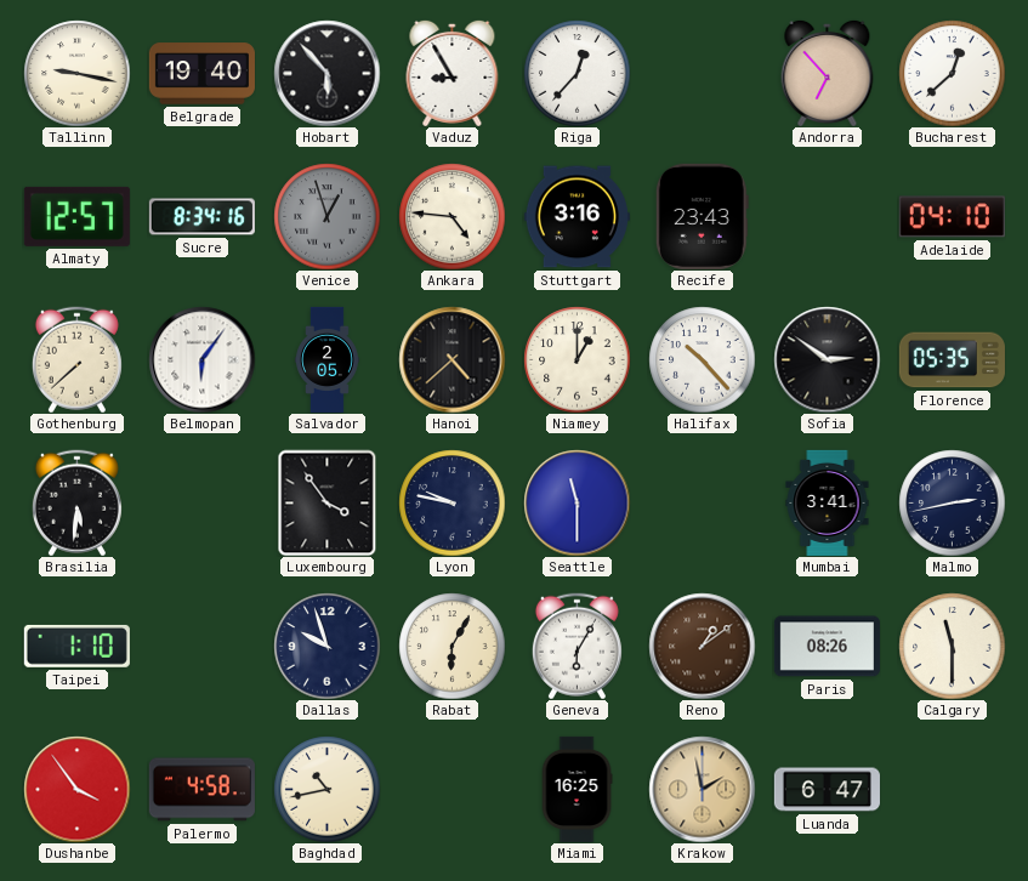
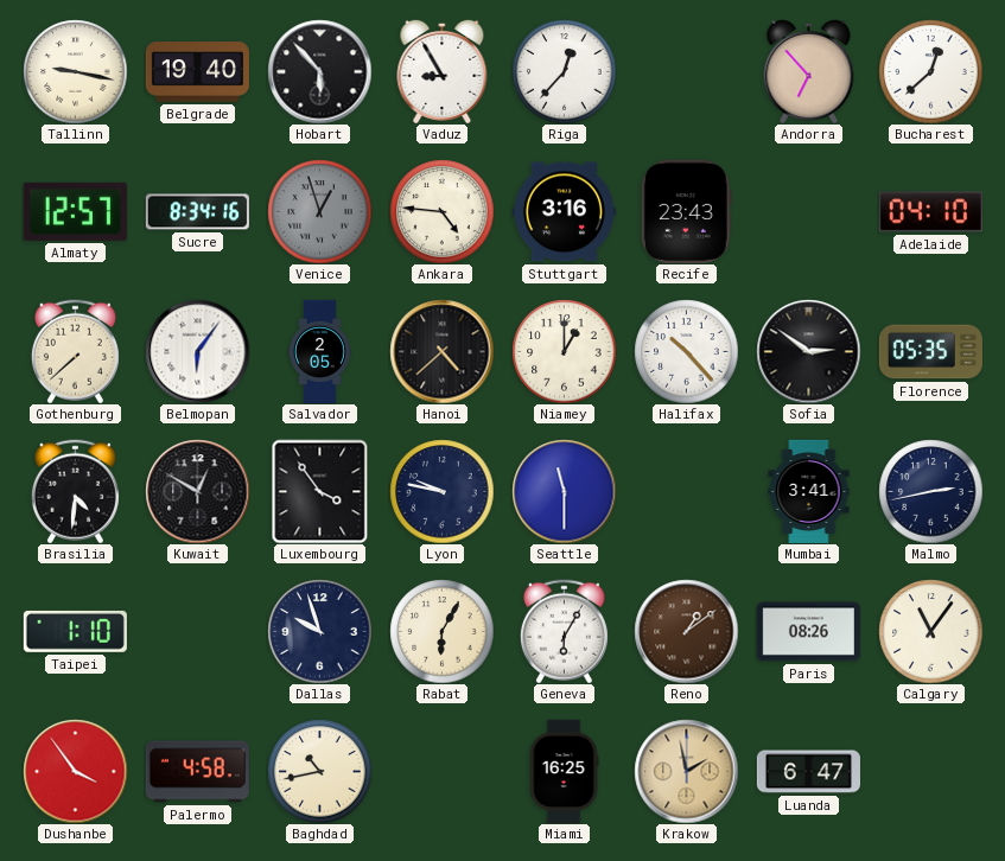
Brasilia: 5:31 -> 4:31 (75, 491)
Kuwait: none -> 12:50 (197, 491)
Calgary: 11:30 -> 11:06 (930, 631)
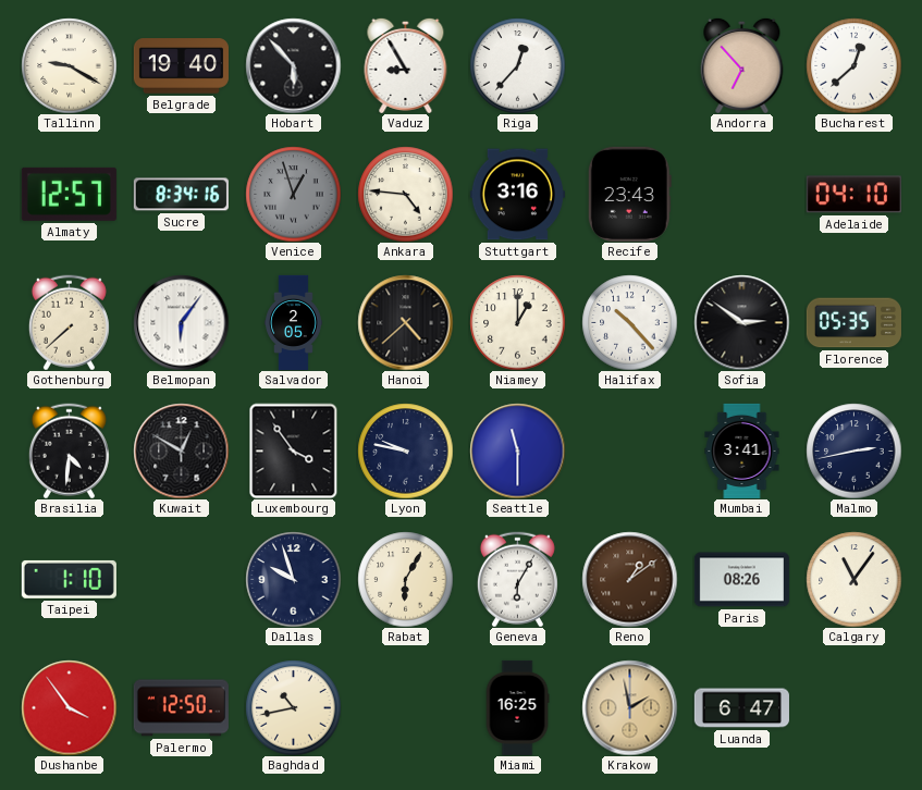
Tallinn: 9:17 -> 9:20 (69, 65)
Palermo: 4:58 -> 12:50 (181, 708)
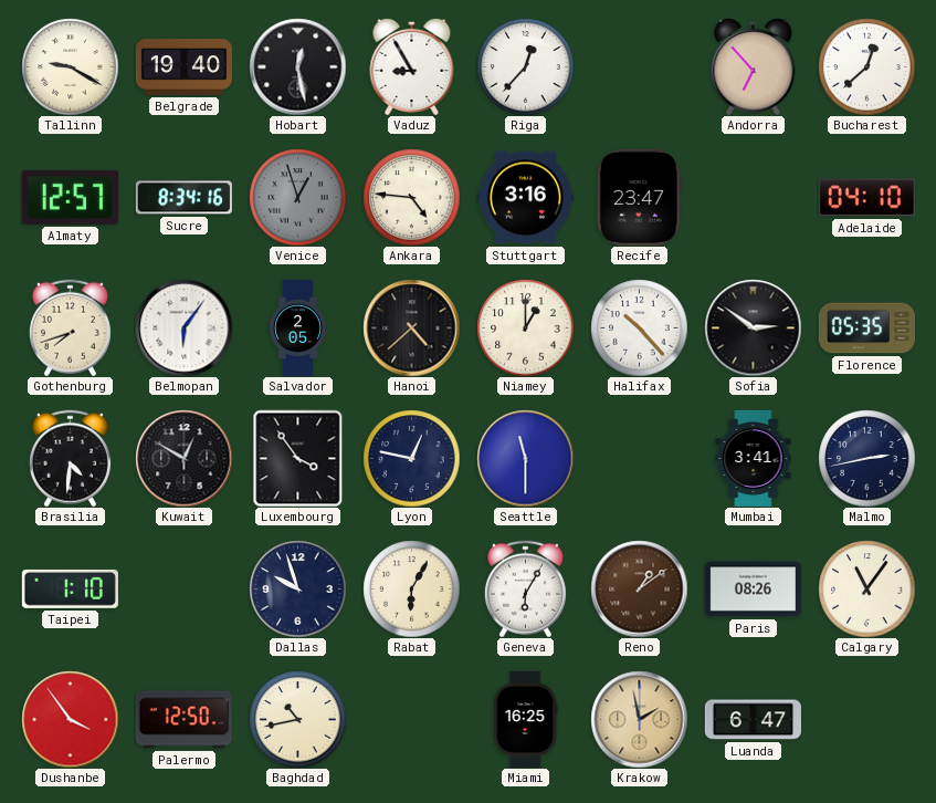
Hobart: 5:53 -> 12:28 (297, 66)
Recife: 23:43 -> 23:47 (639, 197)
Gothenburg: 7:38 -> 7:42 (70, 327)
Lyon: 9:47 -> 12:47 (411, 458)
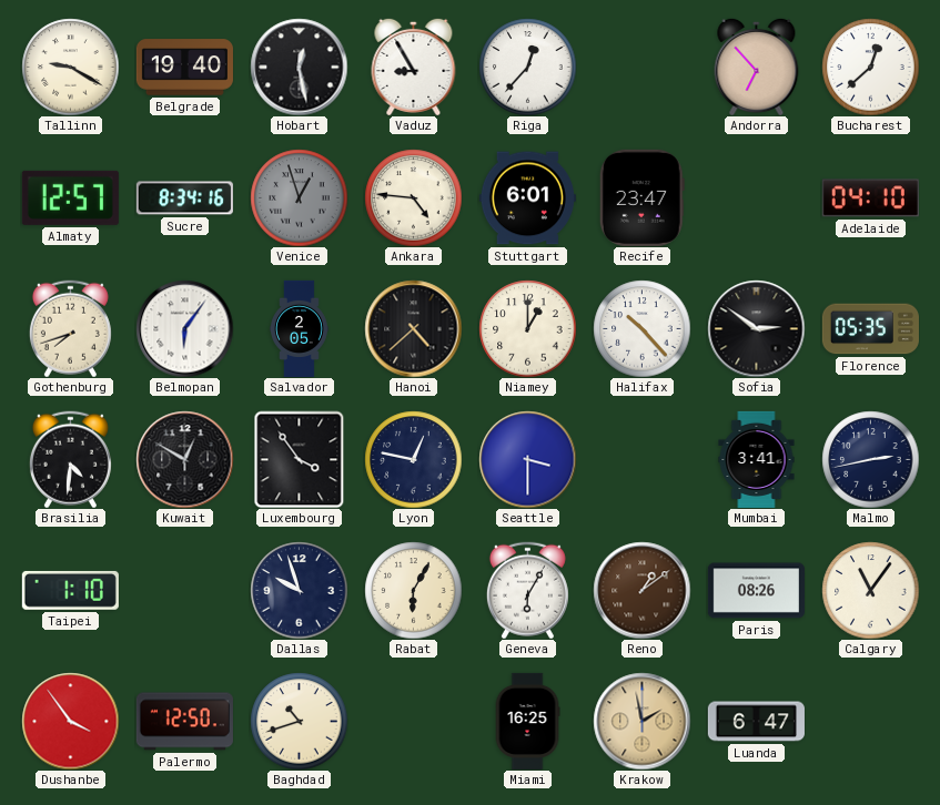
Stuttgart: 3:16 -> 6:01 (527, 198)
Seattle: 11:30 -> 3:30 (527, 459)
Baghdad: 10:43 -> 10:42 (299, 721)
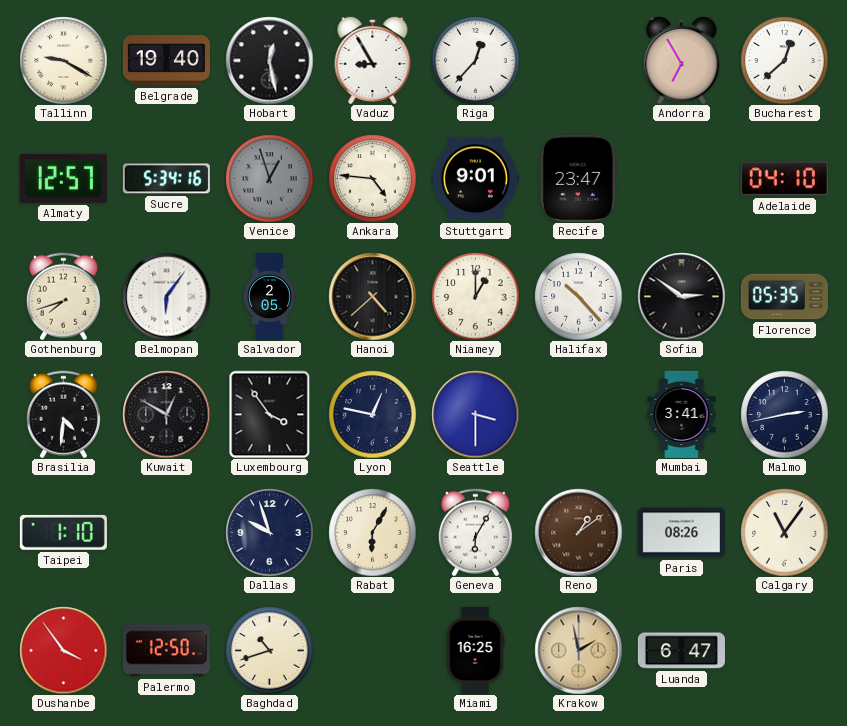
Andorra: 6:53 -> 6:55 (682, 60)
Sucre: 8:34 -> 5:34 (166, 179)
Stuttgart: 6:01 -> 9:01 (475, 179)
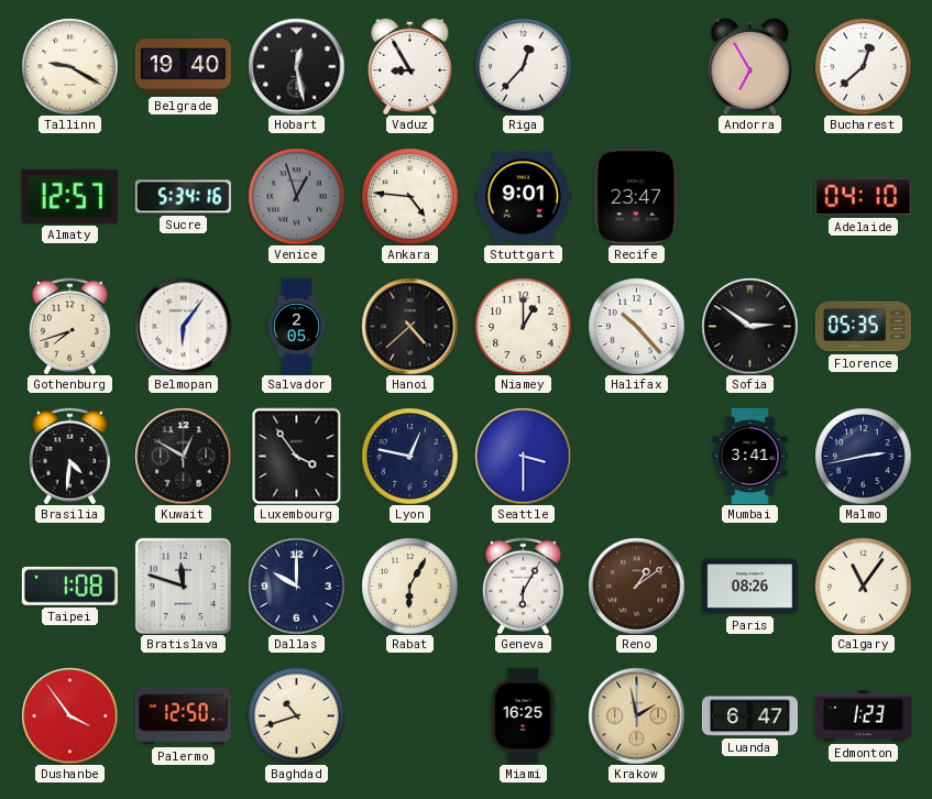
Taipei: 1:10 -> 1:08 (69, 585)
Bratislava: none -> 11:48 (183, 585)
Dallas: 9:57 -> 10:00 (296, 585)
Edmonton: none -> 1:23 (863, 716)
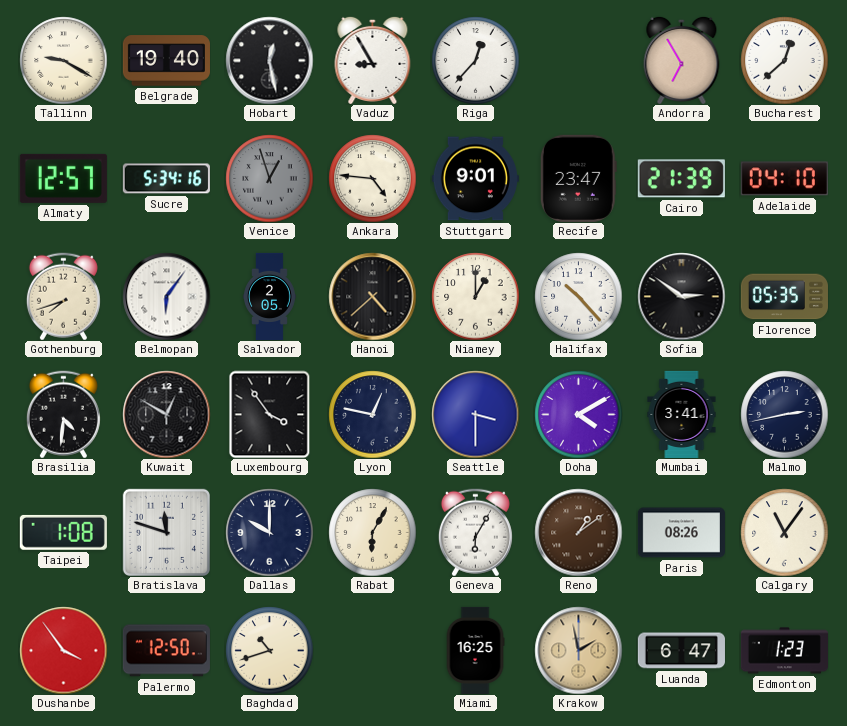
Cairo: none -> 21:39 (681, 179)
Doha: none -> 4:10 (578, 414)
